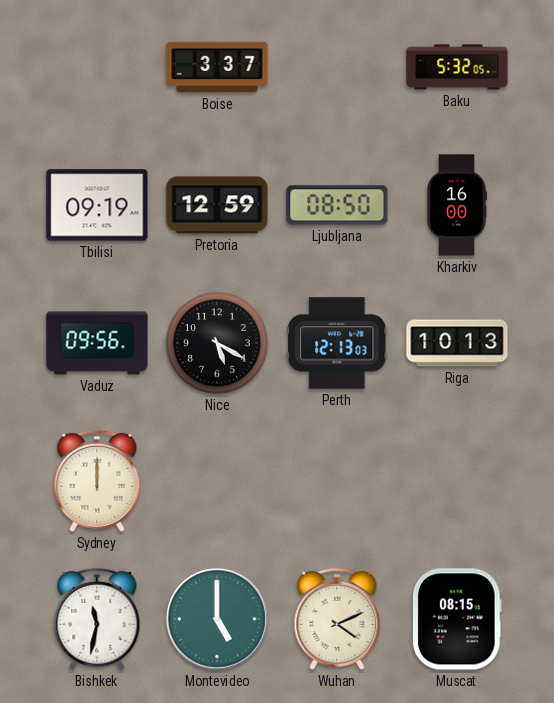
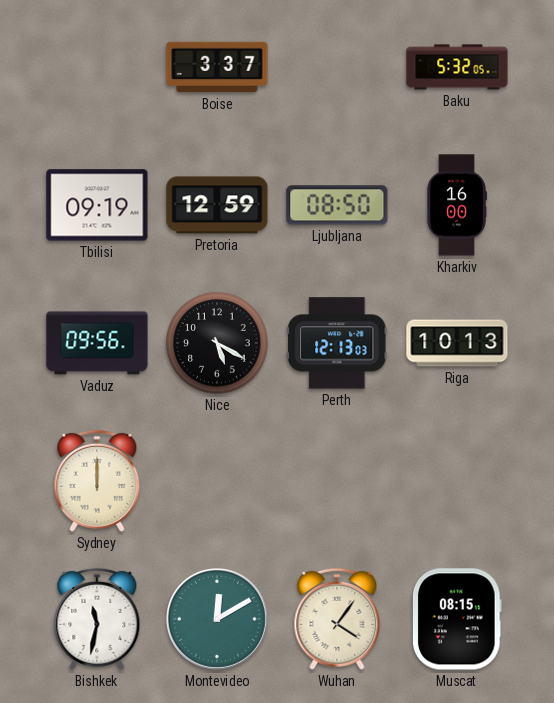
Montevideo: 5:00 -> 12:10 (218, 620)
Wuhan: 4:11 -> 4:06 (337, 619)
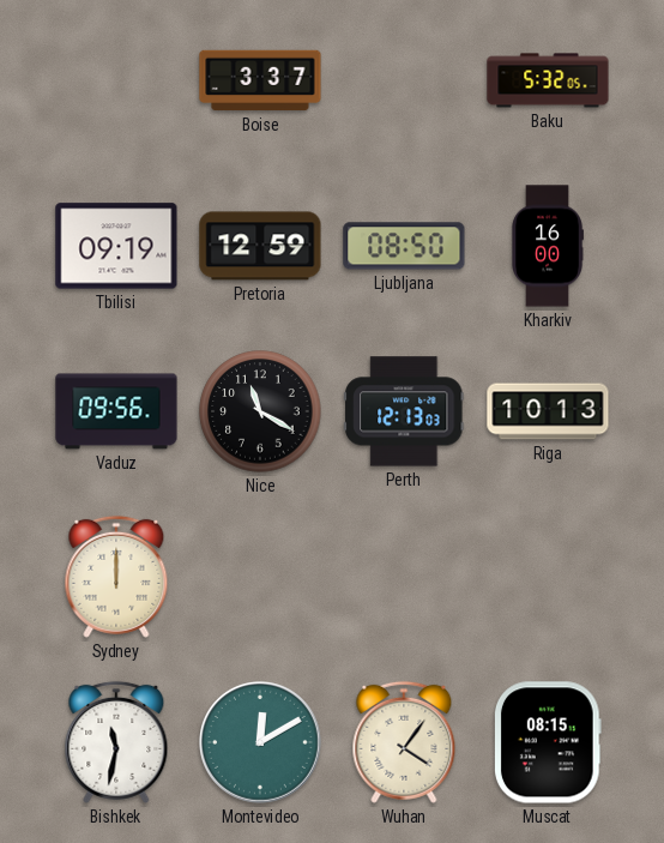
Nice: 5:20 -> 11:20 (260, 411)
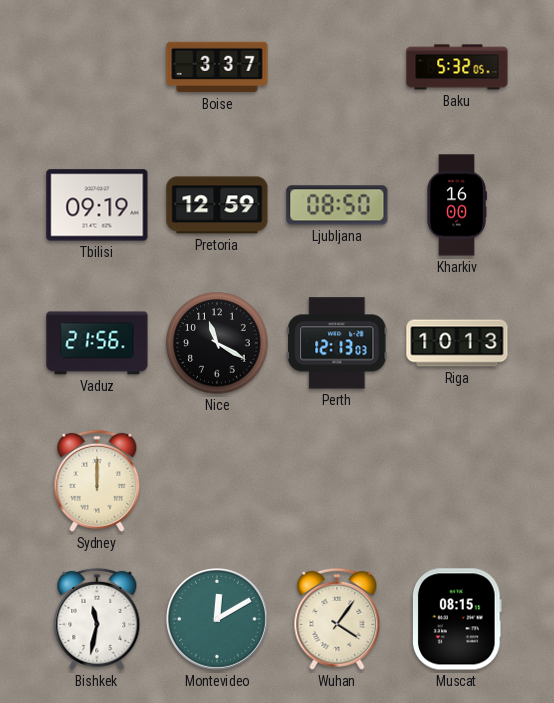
Vaduz: 09:56 -> 21:56 (97, 343)
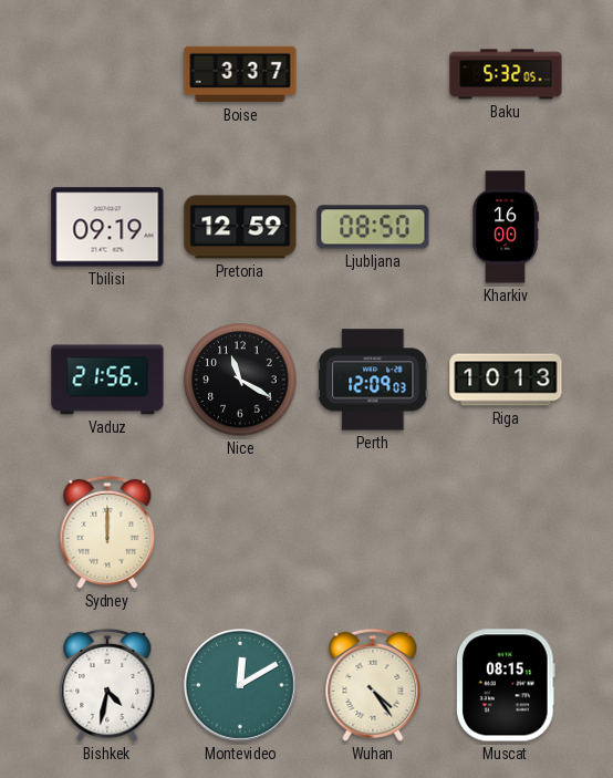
Perth: 12:13 -> 12:09 (374, 380)
Bishkek: 11:32 -> 4:32 (107, 685)
Wuhan: 4:06 -> 4:24 (373, 685)
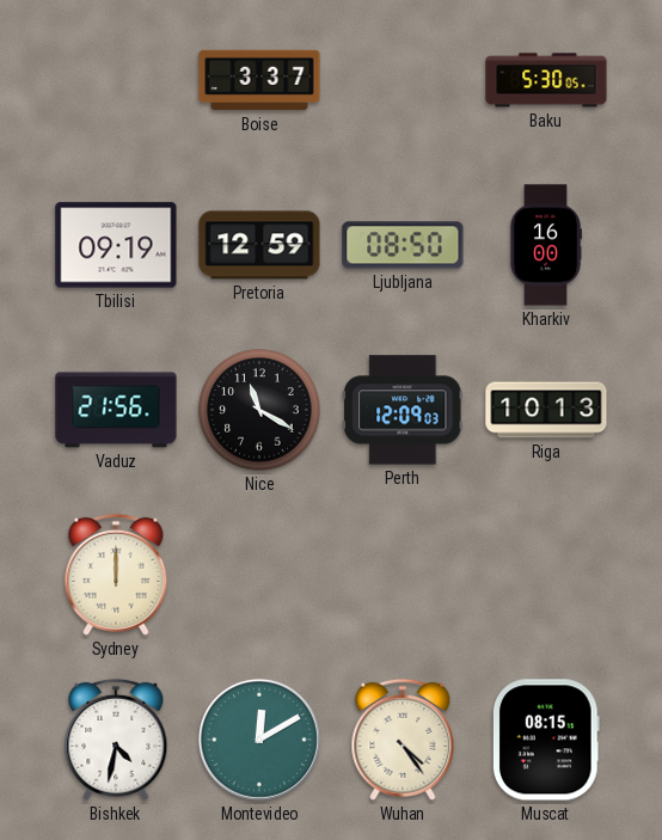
Baku: 5:32 -> 5:30 (546, 80)
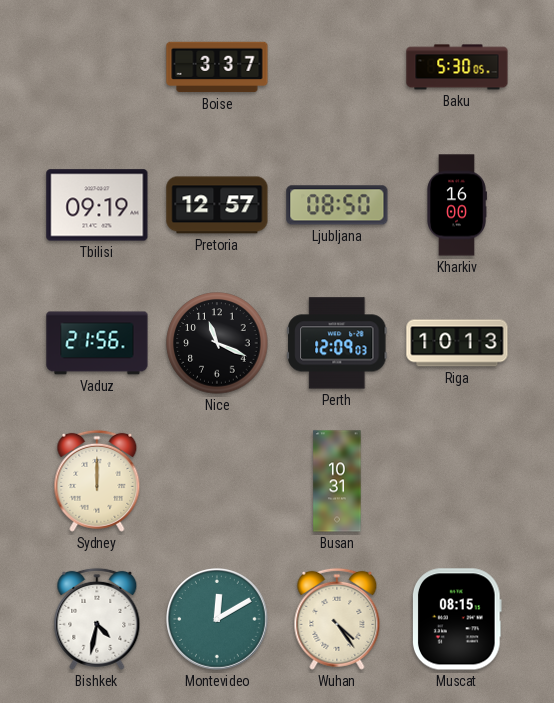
Pretoria: 12:59 -> 12:57 (217, 205)
Nice: 11:20 -> 11:19 (217, 343)
Busan: none -> 10:31 (337, 481)
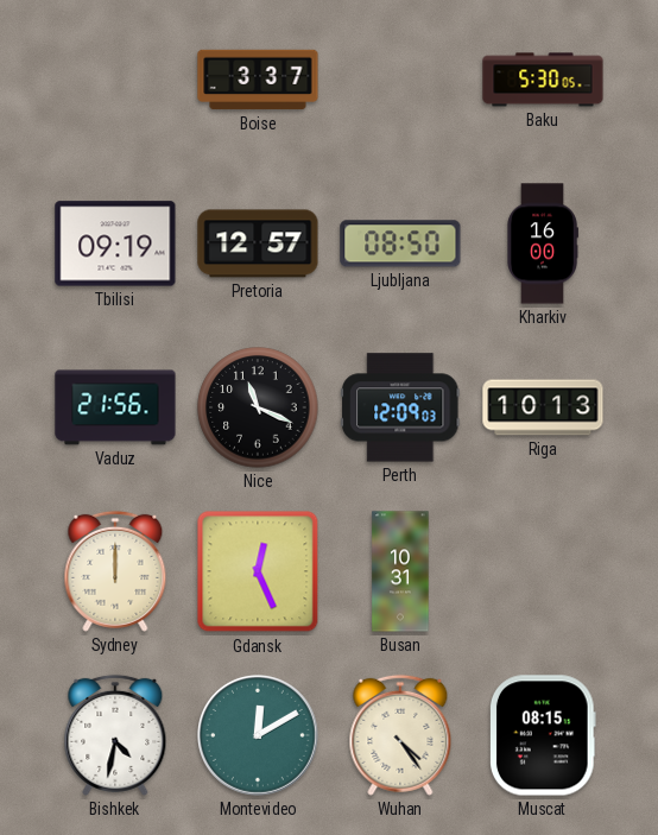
Gdansk: none -> 12:26 (258, 571)
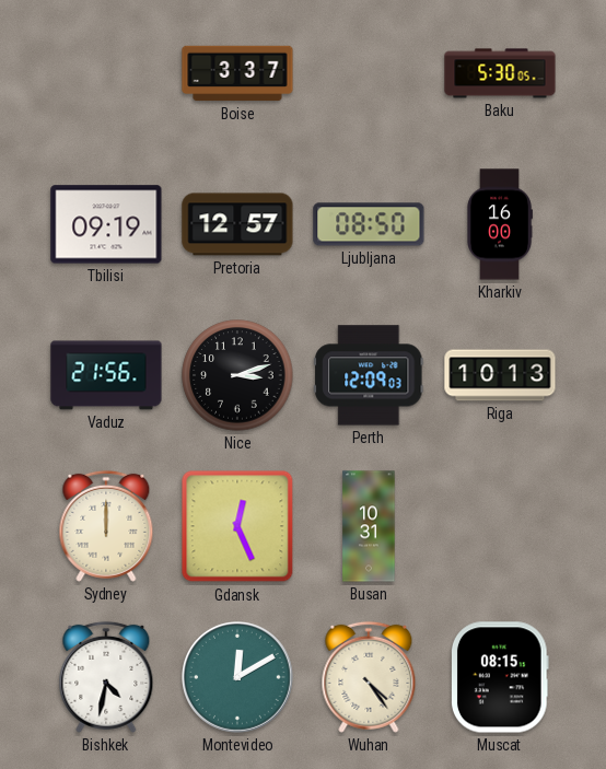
Nice: 11:19 -> 3:12 (237, 375)
